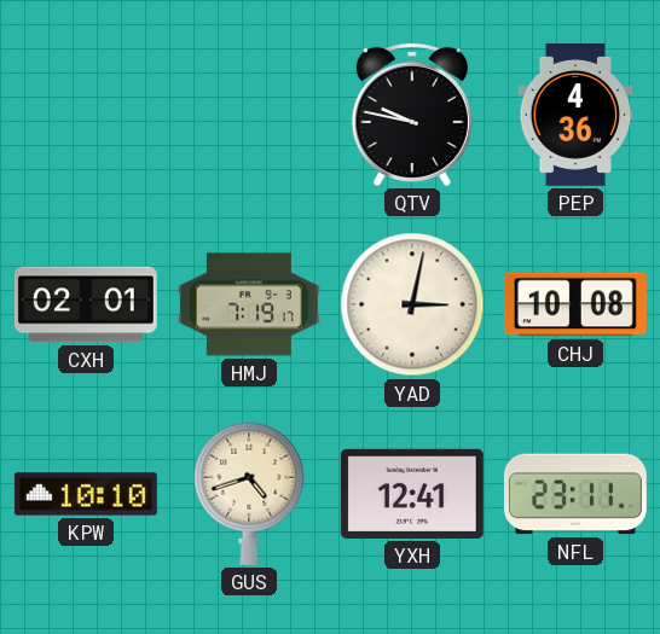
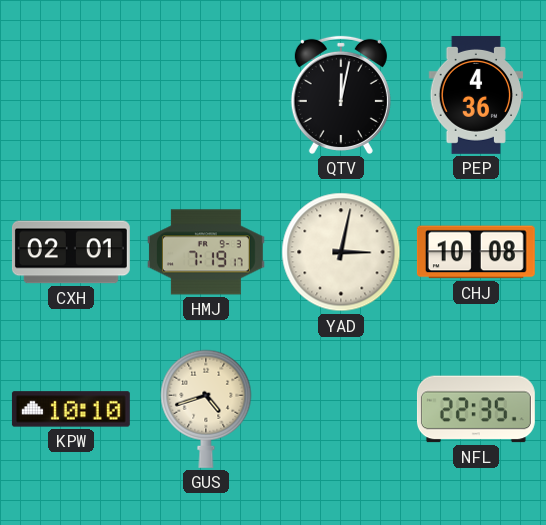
QTV: 9:47 -> 12:02 (341, 95)
YXH: 12:41 -> none (412, 494)
NFL: 23:11 -> 22:35 (476, 409)
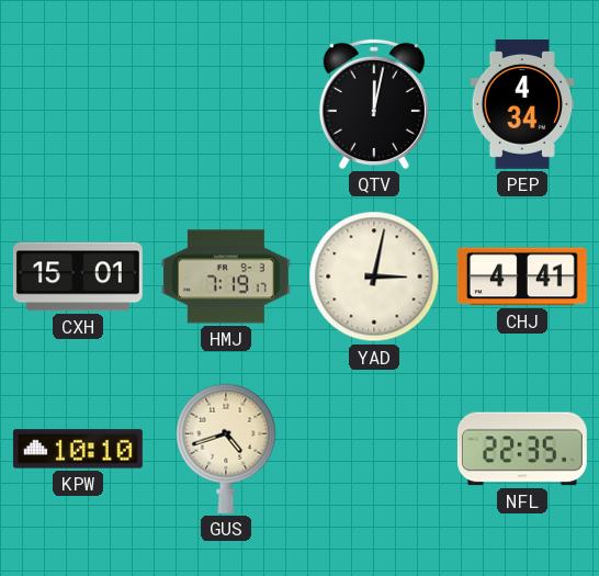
PEP: 4:36 -> 4:34 (522, 104)
CXH: 02:01 -> 15:01 (78, 276)
CHJ: 10:08 -> 4:41 (522, 276)
